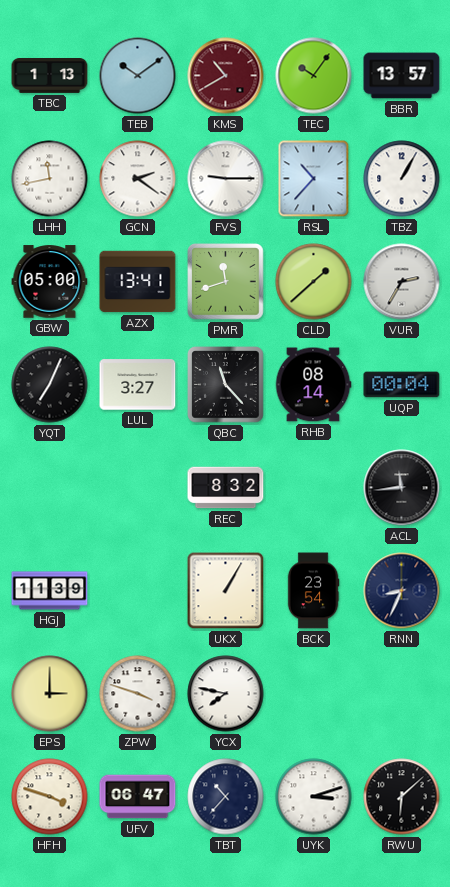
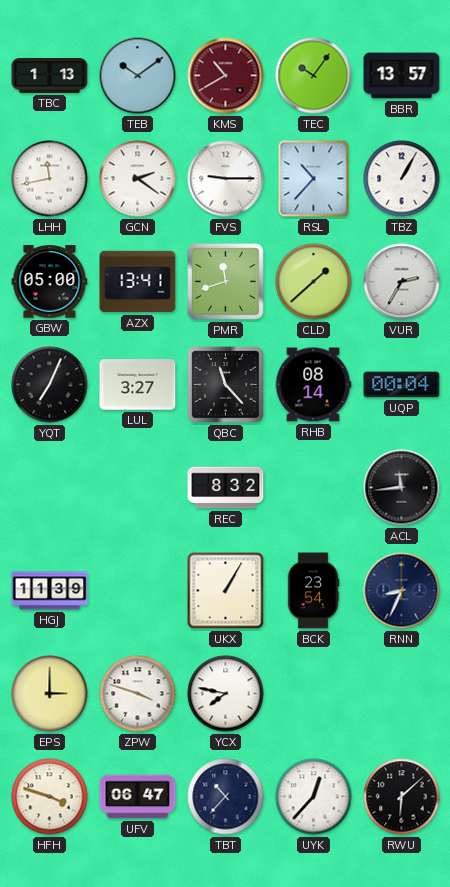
UYK: 3:12 -> 12:37 (314, 797)
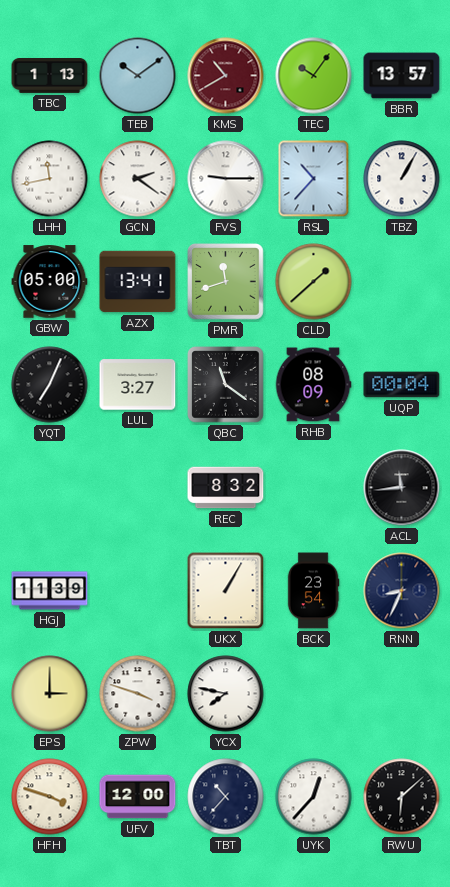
VUR: 2:35 -> none (402, 282)
QBC: 11:23 -> 11:21 (226, 385)
RHB: 08:14 -> 08:09 (313, 385)
UFV: 06:47 -> 12:00 (138, 797)
